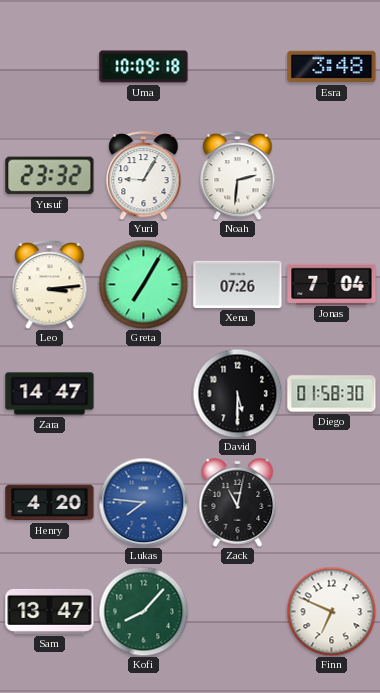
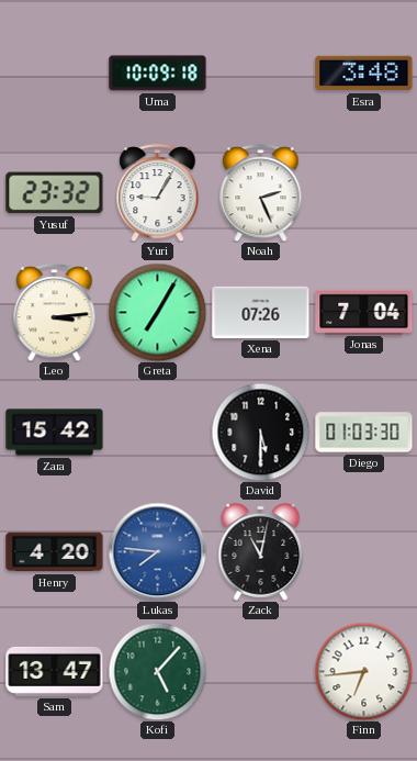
Noah: 2:31 -> 2:26 (261, 193)
Zara: 14:47 -> 15:42 (55, 433)
Diego: 01:58 -> 01:03 (364, 433)
Kofi: 8:07 -> 5:07 (157, 671)
Finn: 6:49 -> 6:44 (363, 671)
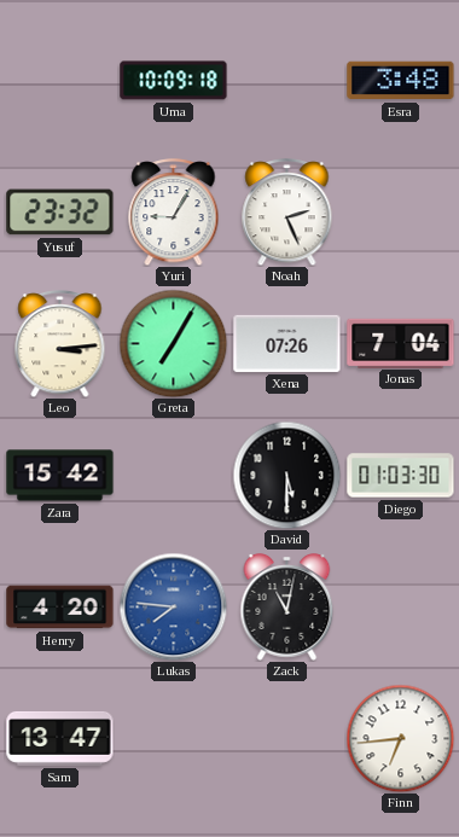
Kofi: 5:07 -> none (157, 671)
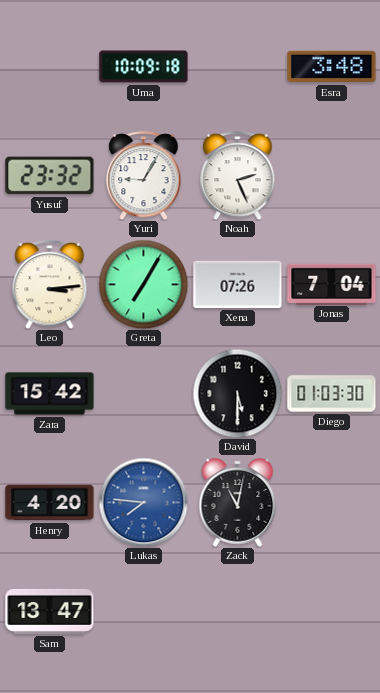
Finn: 6:44 -> none (400, 738)
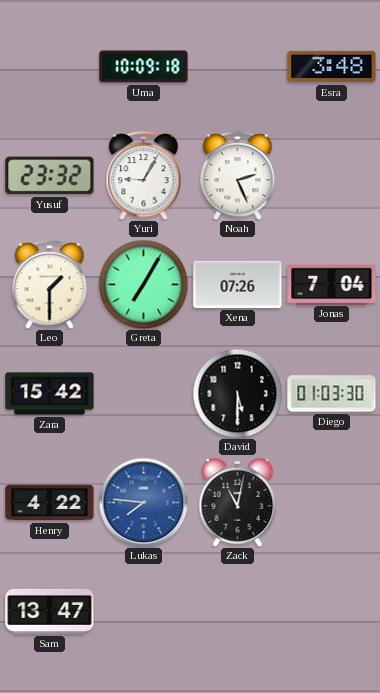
Leo: 3:14 -> 1:30 (50, 285)
Henry: 4:20 -> 4:22 (50, 503)
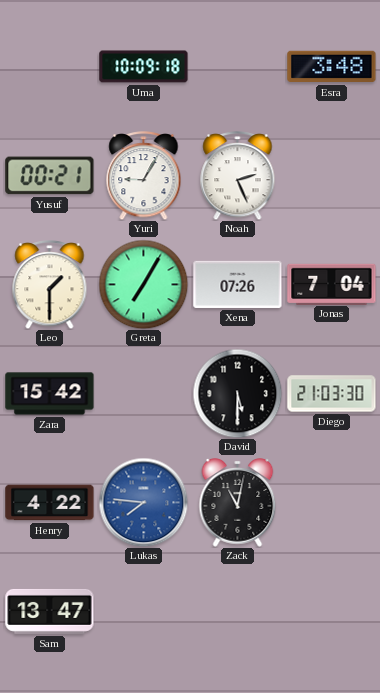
Yusuf: 23:32 -> 00:21 (50, 176)
Diego: 01:03 -> 21:03 (332, 394)
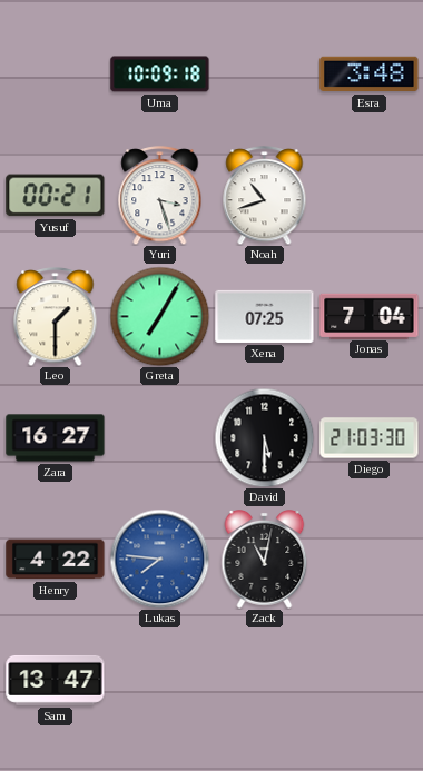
Yuri: 9:05 -> 3:27 (160, 196)
Noah: 2:26 -> 10:42 (265, 196)
Xena: 07:26 -> 07:25 (265, 316)
Zara: 15:42 -> 16:27 (56, 438)
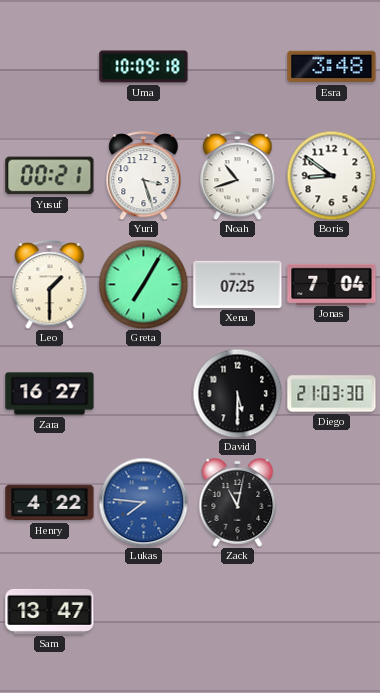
Boris: none -> 8:51 (331, 175)
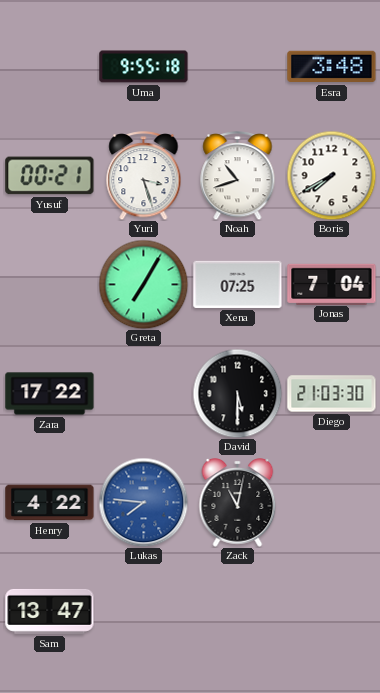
Uma: 10:09 -> 9:55 (144, 67)
Boris: 8:51 -> 7:40 (331, 175)
Leo: 1:30 -> none (50, 285)
Zara: 16:27 -> 17:22 (50, 394)
